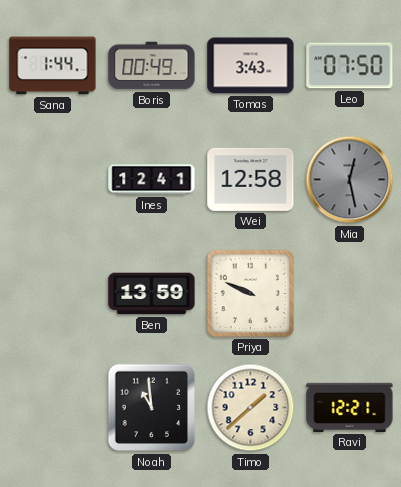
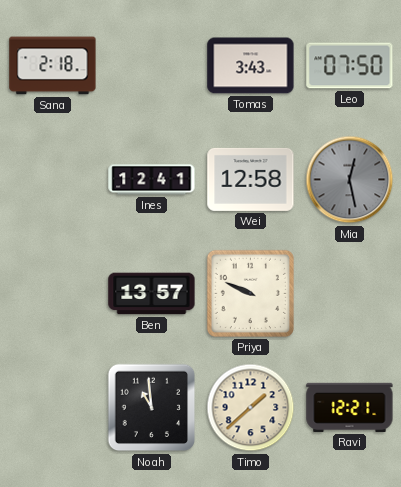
Sana: 1:44 -> 2:18 (53, 66)
Boris: 00:49 -> none (152, 66)
Ben: 13:59 -> 13:57 (152, 294)
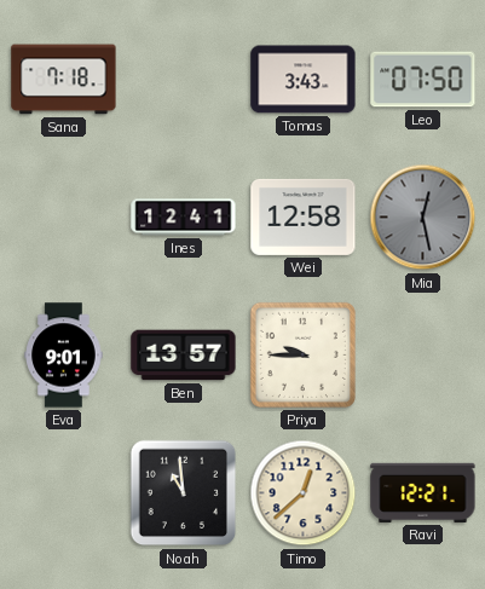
Sana: 2:18 -> 7:18 (64, 80)
Eva: none -> 9:01 (64, 356)
Priya: 9:49 -> 9:45 (302, 354)
Timo: 1:38 -> 12:38 (304, 493)
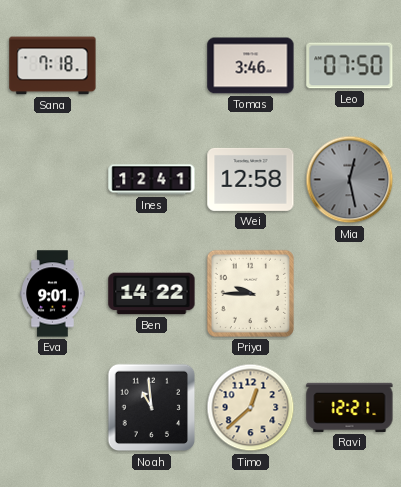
Tomas: 3:43 -> 3:46 (251, 66)
Ben: 13:57 -> 14:22 (152, 294)
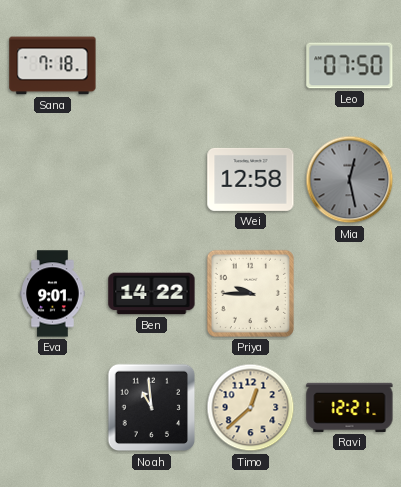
Tomas: 3:46 -> none (251, 66)
Ines: 12:41 -> none (152, 180)
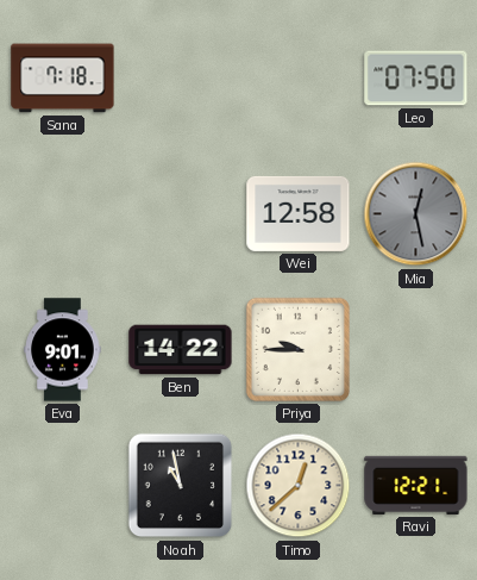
Noah: 10:59 -> 10:58 (181, 486)
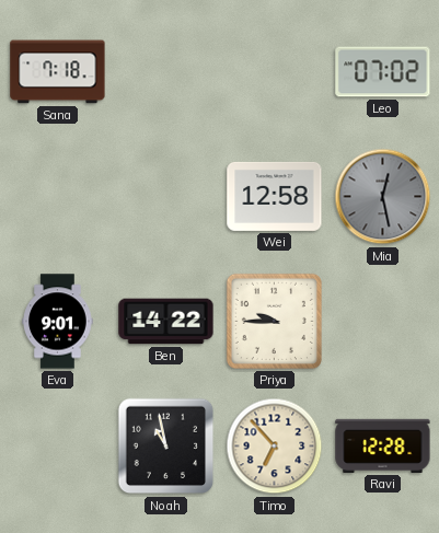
Leo: 07:50 -> 07:02 (383, 72)
Timo: 12:38 -> 6:53 (275, 447)
Ravi: 12:21 -> 12:28 (383, 445)
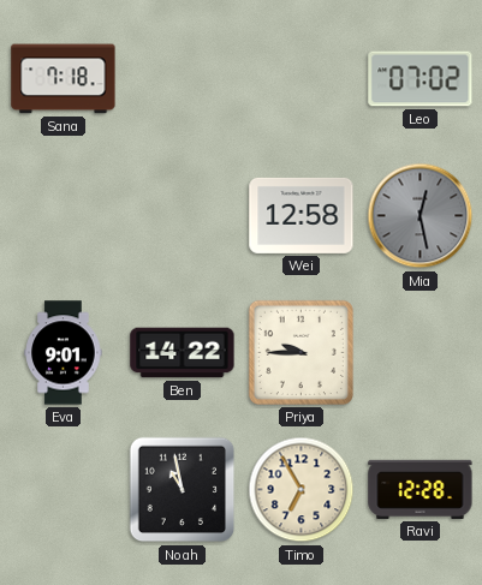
Timo: 6:53 -> 6:55 (302, 490)
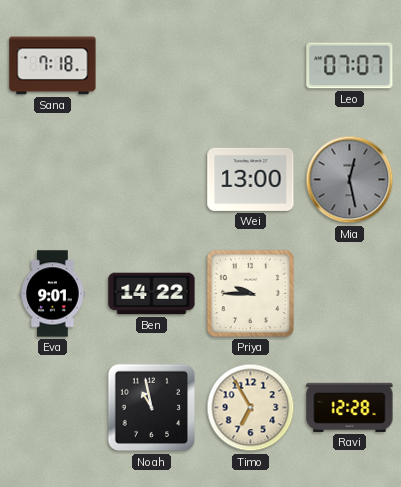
Leo: 07:02 -> 07:07 (350, 66)
Wei: 12:58 -> 13:00 (251, 179)
